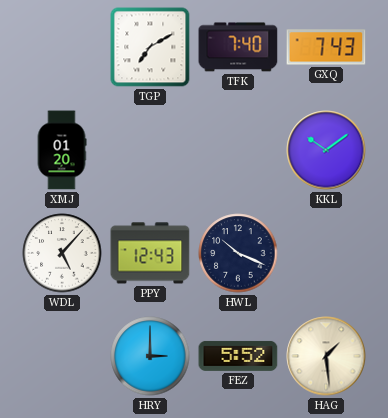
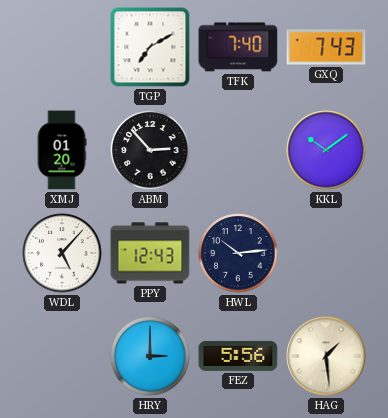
ABM: none -> 2:53 (150, 150)
HWL: 10:19 -> 10:14 (238, 253)
FEZ: 5:52 -> 5:56 (238, 356)
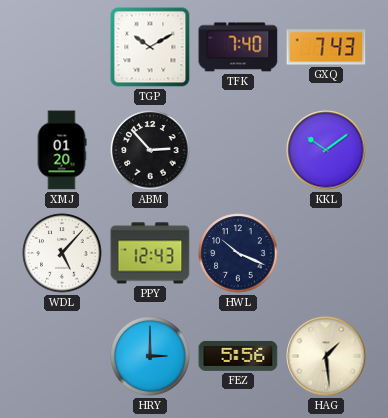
TGP: 7:10 -> 10:10 (150, 47)
HWL: 10:14 -> 10:19 (238, 253)
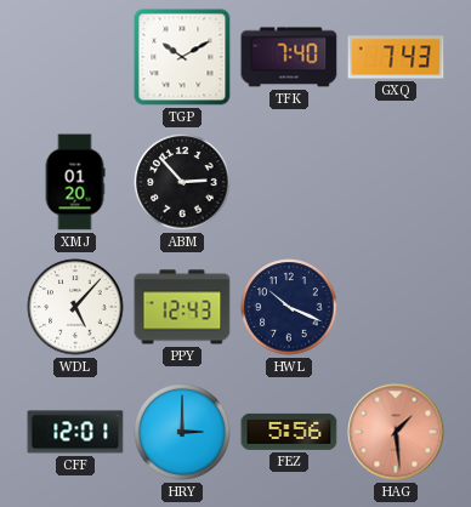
KKL: 10:09 -> none (326, 150)
CFF: none -> 12:01 (75, 432)
HAG dial: cream -> salmon (396, 432)
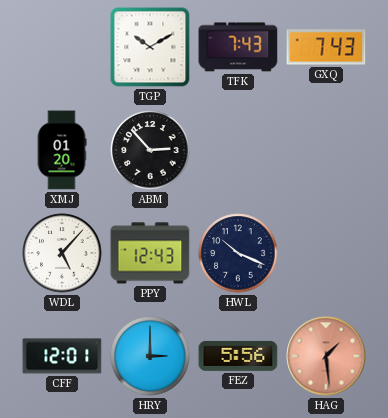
TFK: 7:40 -> 7:43 (238, 47)
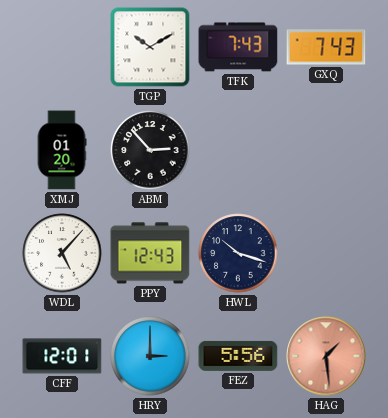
HWL: 10:19 -> 10:18 (238, 253)
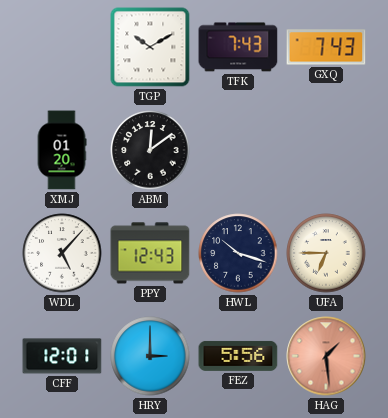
ABM: 2:53 -> 12:09 (150, 150)
UFA: none -> 6:45 (326, 253)
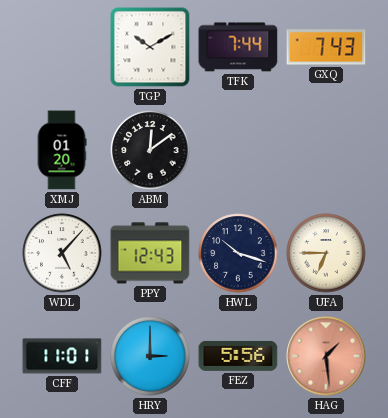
TFK: 7:43 -> 7:44 (238, 47)
CFF: 12:01 -> 11:01 (62, 356)
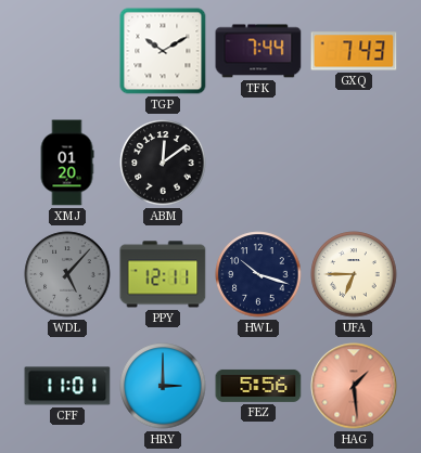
WDL dial: white -> grey (67, 274)
PPY: 12:43 -> 12:11 (163, 274)
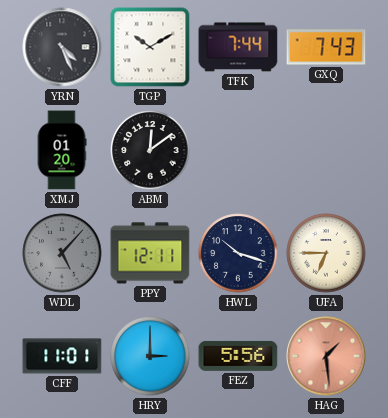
YRN: none -> 4:26 (62, 47)
